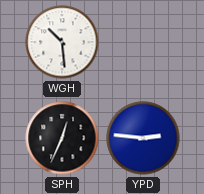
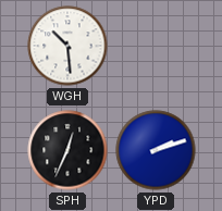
YPD: 2:46 -> 2:12 (156, 150)
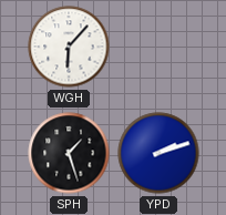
WGH: 10:29 -> 6:07 (69, 47)
SPH: 12:34 -> 1:27 (69, 153)
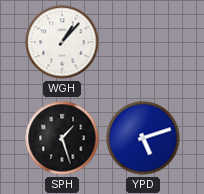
WGH: 6:07 -> 1:07 (62, 42)
YPD: 2:12 -> 5:12 (143, 138)
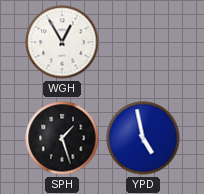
WGH: 1:07 -> 12:55 (62, 42)
YPD: 5:12 -> 4:58 (143, 138)
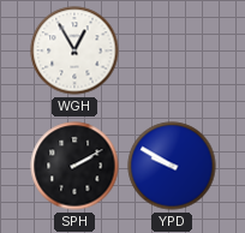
SPH: 1:27 -> 2:10 (74, 166)
YPD: 4:58 -> 9:50 (172, 166)
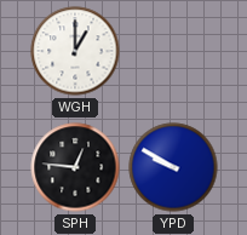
WGH: 12:55 -> 1:00 (75, 51)
SPH: 2:10 -> 12:46 (75, 167)
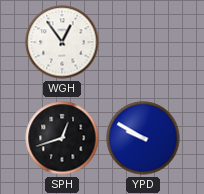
WGH: 1:00 -> 12:54 (62, 42)
SPH: 12:46 -> 12:42 (62, 138)
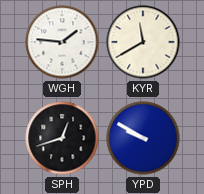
WGH: 12:54 -> 1:46 (62, 42)
KYR: none -> 11:40 (143, 42)
